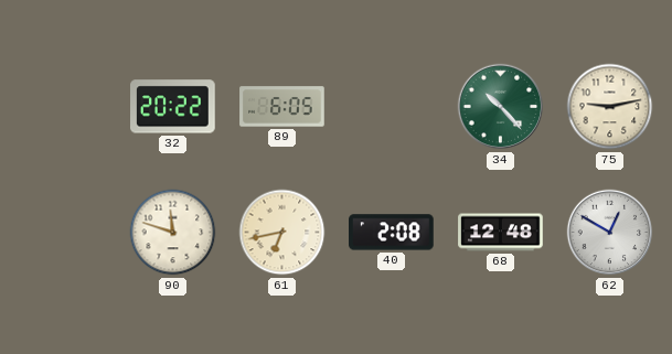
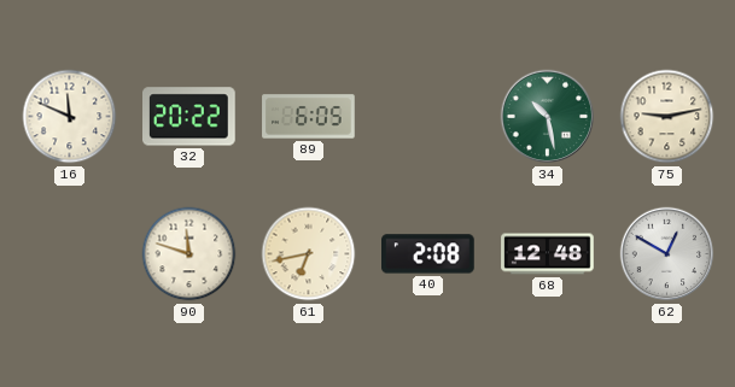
16: none -> 11:49 (70, 117)
34: 10:23 -> 10:28 (548, 117)
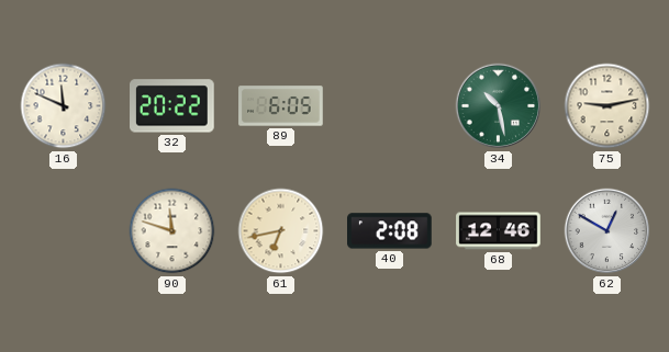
68: 12:48 -> 12:46 (499, 231)
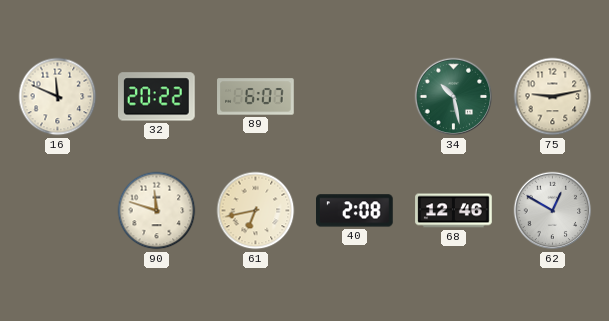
89: 6:05 -> 6:07 (256, 97)
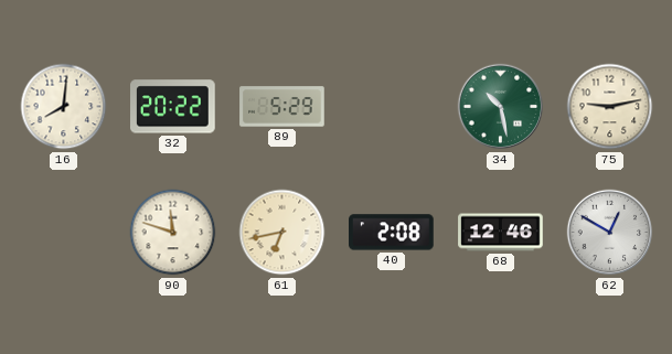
16: 11:49 -> 8:01 (64, 107)
89: 6:07 -> 5:29 (282, 107)
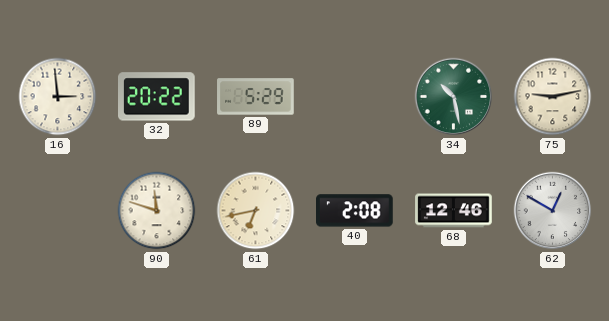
16: 8:01 -> 2:59 (58, 97)
